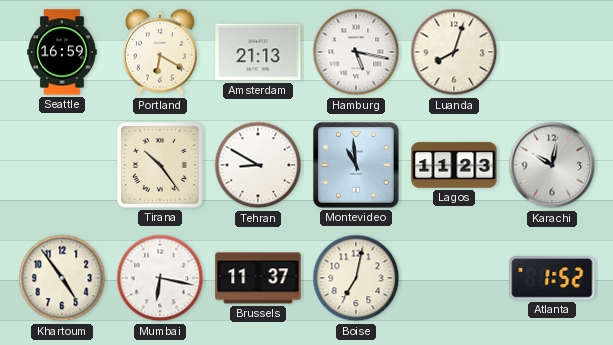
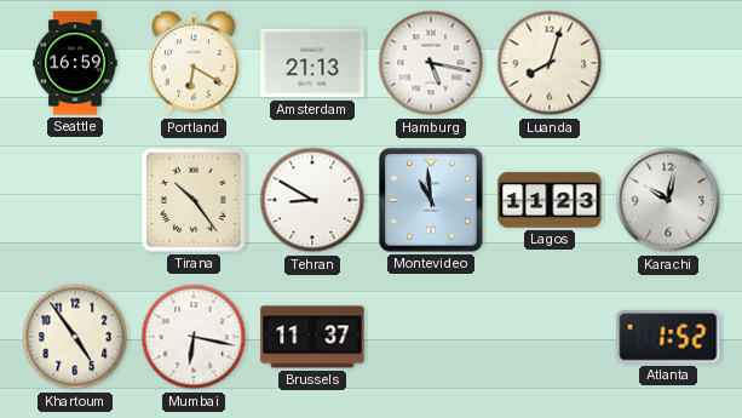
Boise: 7:02 -> none (356, 278)
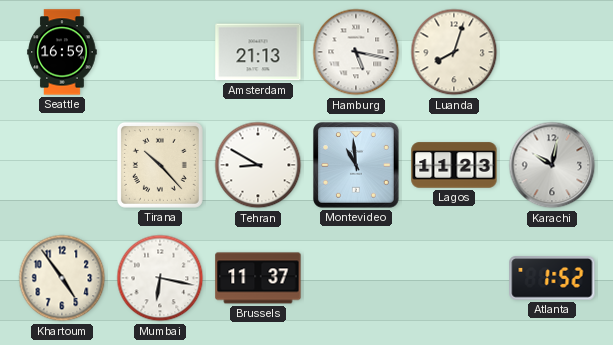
Portland: 6:20 -> none (194, 63)
Tirana: 10:24 -> 10:23 (160, 165)
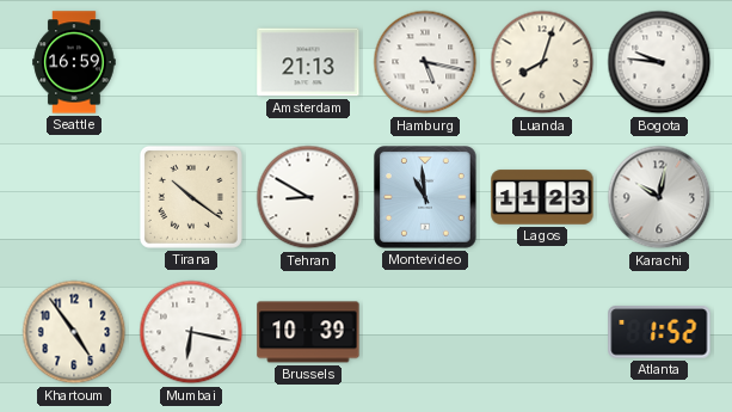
Bogota: none -> 9:46 (659, 62)
Tirana: 10:23 -> 10:21 (191, 197)
Brussels: 11:37 -> 10:39 (308, 332)
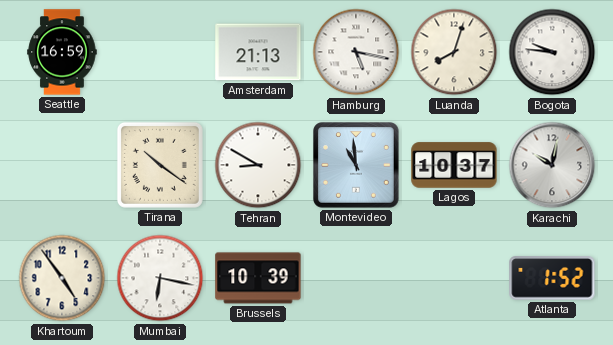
Lagos: 11:23 -> 10:37 (454, 165)
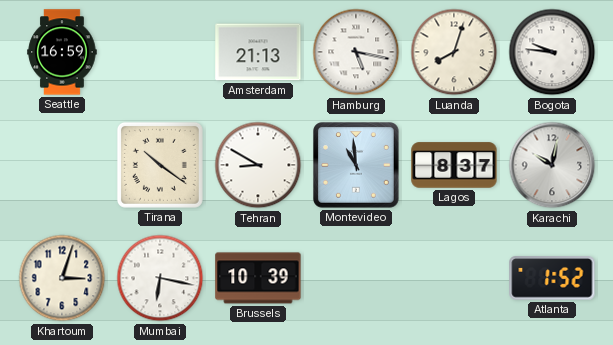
Lagos: 10:37 -> 8:37 (454, 165)
Khartoum: 4:54 -> 3:03 (62, 278)
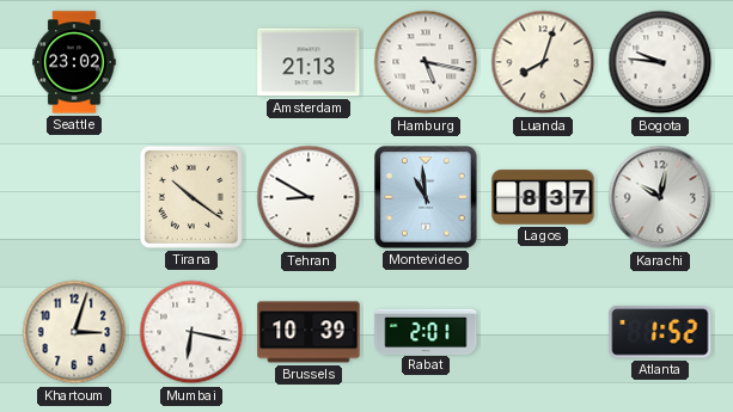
Seattle: 16:59 -> 23:02 (74, 62)
Rabat: none -> 2:01 (426, 331)
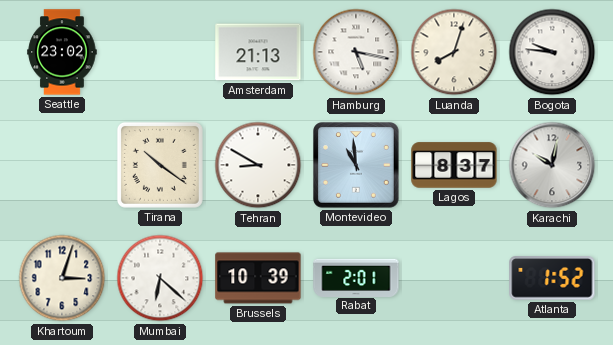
Mumbai: 6:17 -> 6:22 (160, 278)
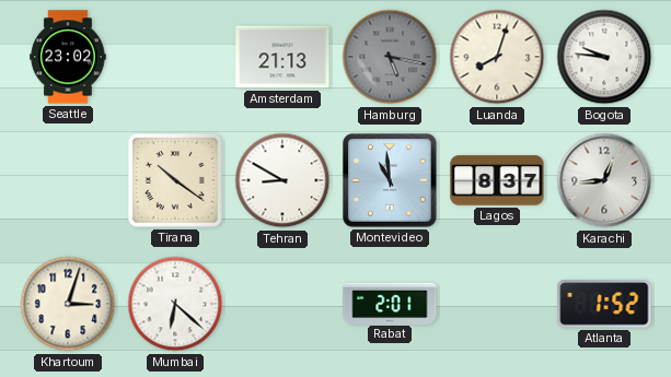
Hamburg dial: white -> grey (390, 57)
Karachi: 10:02 -> 12:44 (604, 180)
Brussels: 10:39 -> none (258, 278)
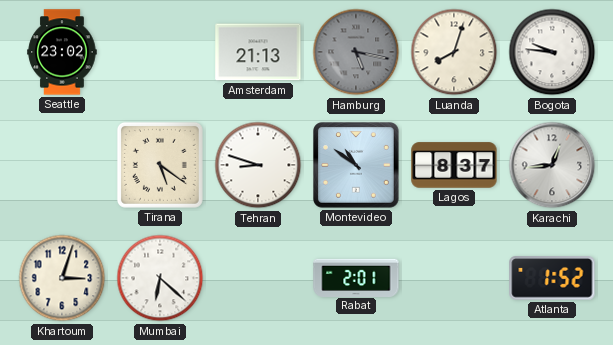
Tirana: 10:21 -> 5:21 (160, 165)
Tehran: 8:50 -> 8:48 (258, 165)
Montevideo: 10:59 -> 10:51 (357, 166)
